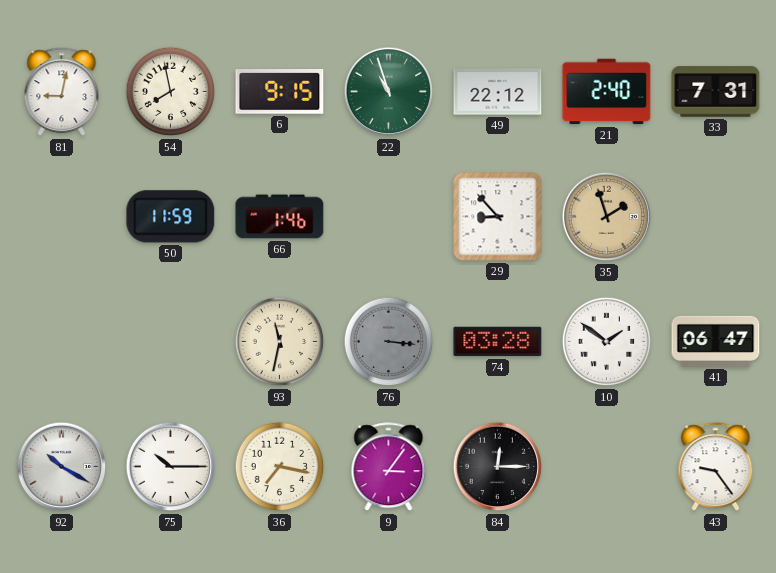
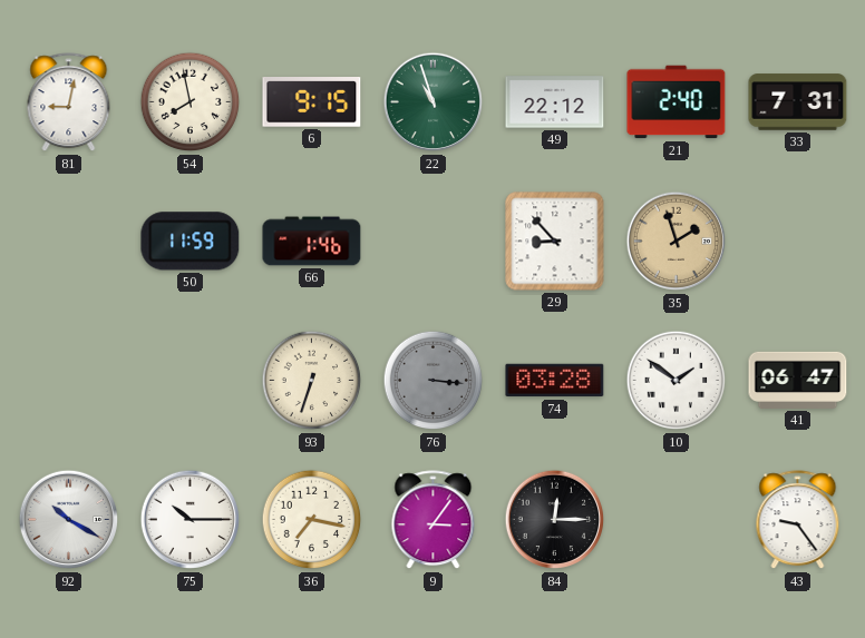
93: 11:32 -> 6:33 (312, 381)
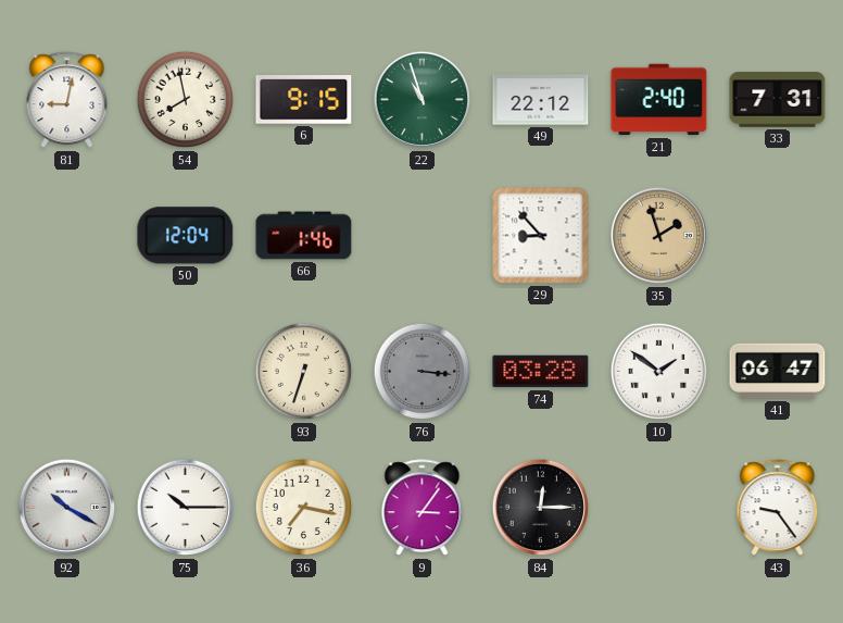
50: 11:59 -> 12:04 (186, 236)
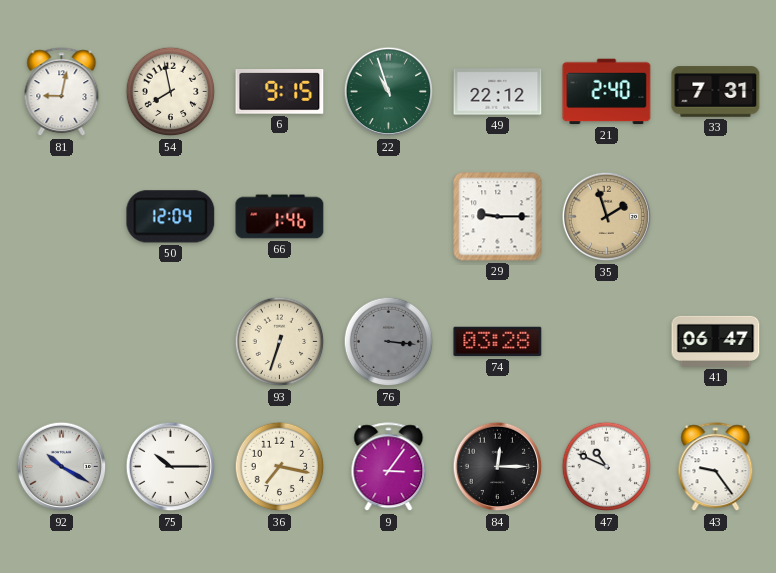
29: 8:53 -> 9:15 (498, 217)
10: 1:51 -> none (659, 372)
47: none -> 10:49 (607, 467)
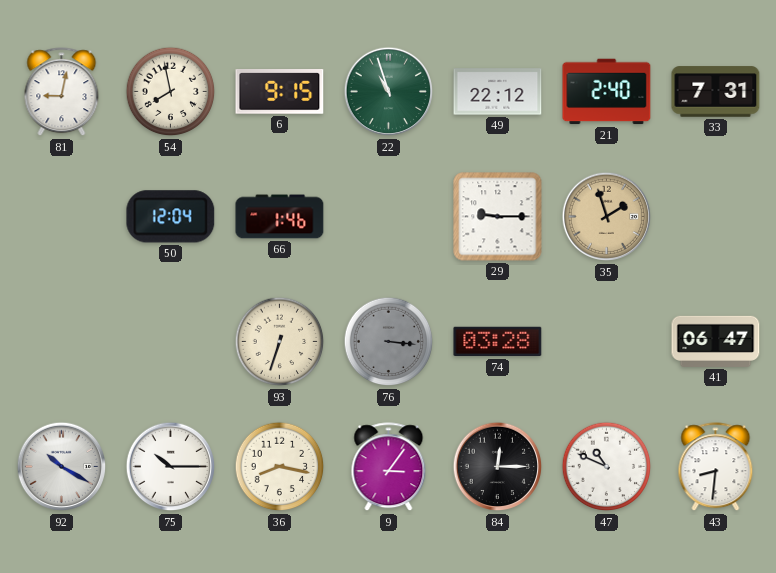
36: 7:17 -> 8:17 (280, 467)
43: 9:24 -> 8:31 (716, 467)
